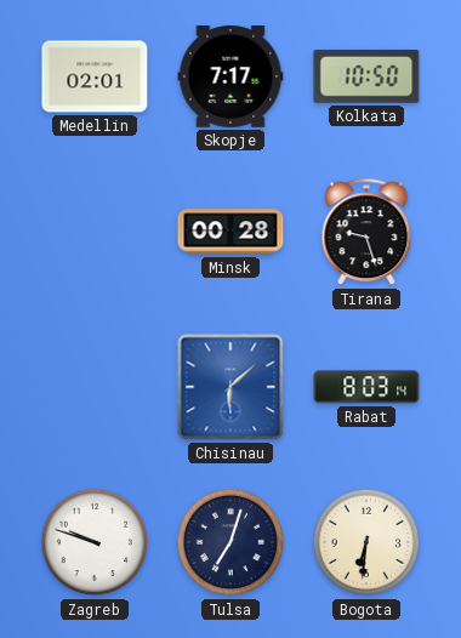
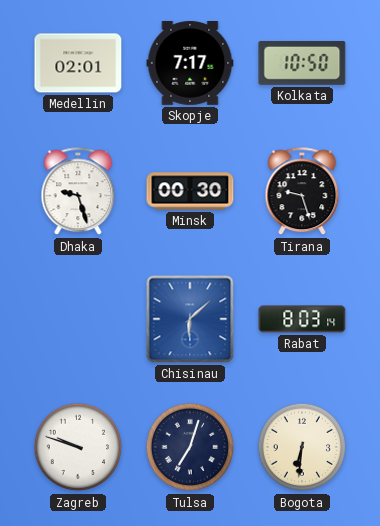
Dhaka: none -> 9:27 (78, 192)
Minsk: 00:28 -> 00:30 (190, 191)
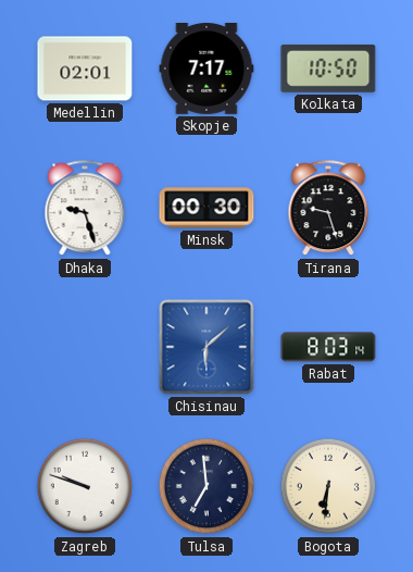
Tulsa: 7:03 -> 6:59 (206, 486)
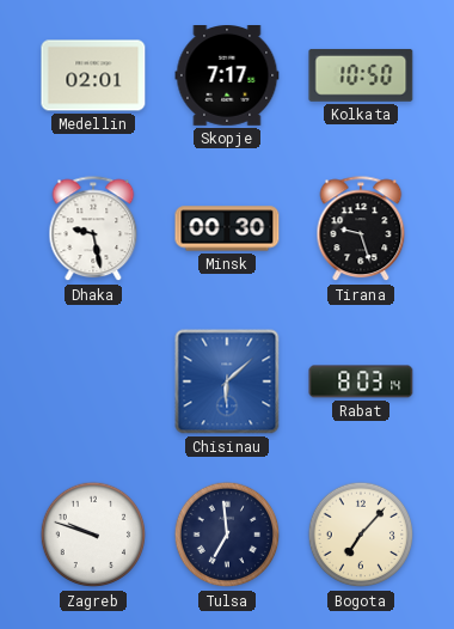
Dhaka: 9:27 -> 9:28 (93, 230)
Bogota: 6:31 -> 7:07 (361, 535)
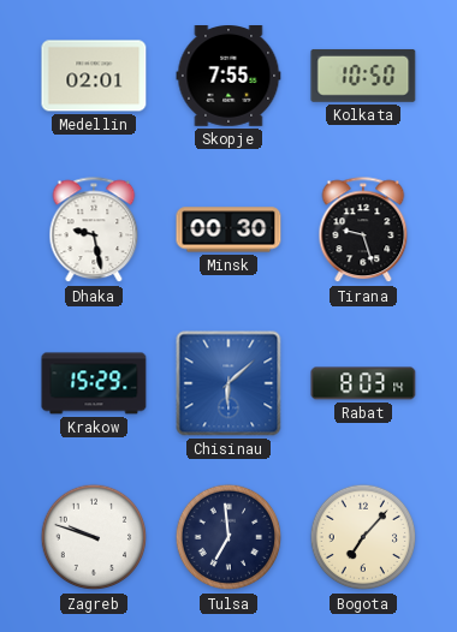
Skopje: 7:17 -> 7:55 (228, 77)
Krakow: none -> 15:29 (94, 383)
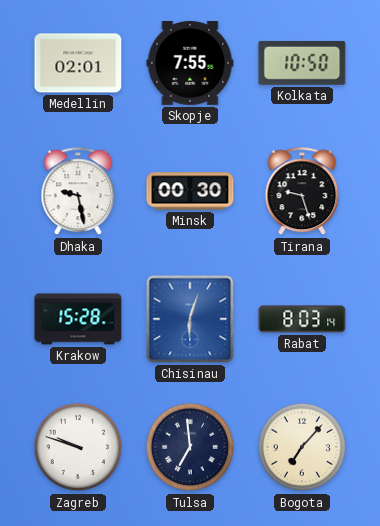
Krakow: 15:29 -> 15:28 (78, 319)
Chisinau: 6:08 -> 6:03 (190, 319)
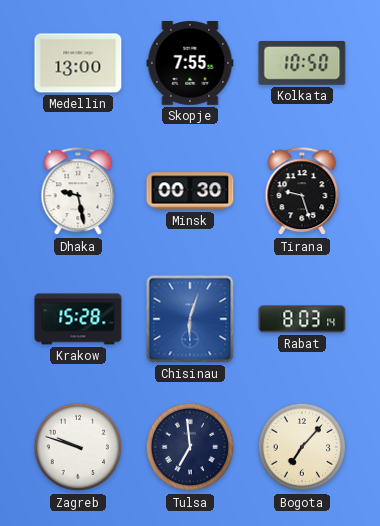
Medellin: 02:01 -> 13:00 (78, 63)
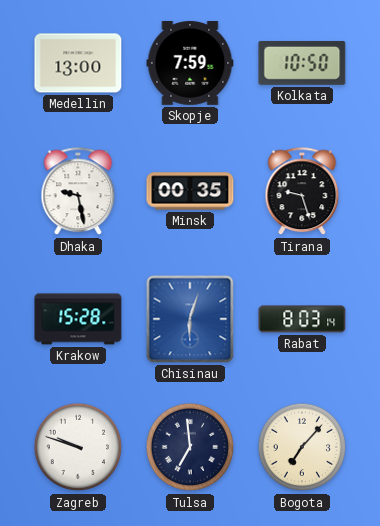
Skopje: 7:55 -> 7:59 (190, 64)
Minsk: 00:30 -> 00:35 (190, 191)
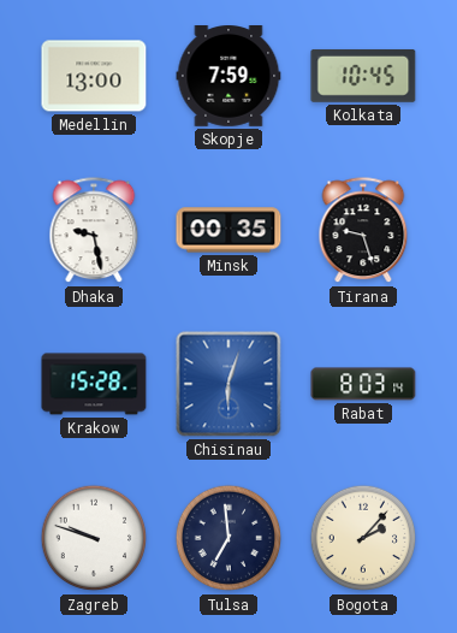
Kolkata: 10:50 -> 10:45 (363, 76)
Bogota: 7:07 -> 2:07 (363, 538)
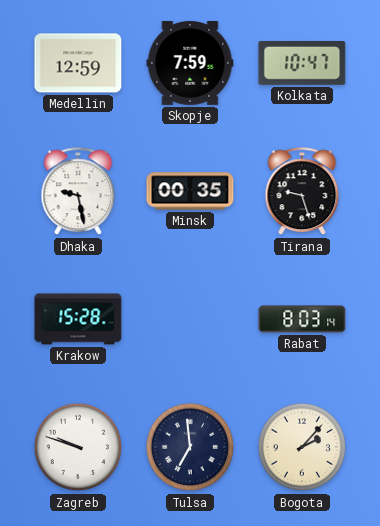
Medellin: 13:00 -> 12:59 (78, 63)
Kolkata: 10:45 -> 10:47 (302, 63)
Chisinau: 6:03 -> none (228, 384)
